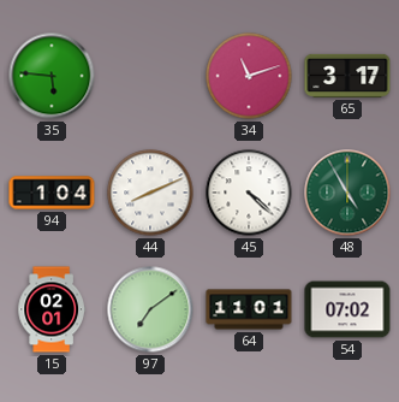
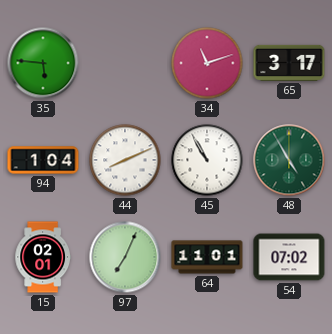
45: 4:22 -> 10:55 (207, 160)
97: 7:09 -> 7:04 (125, 257)
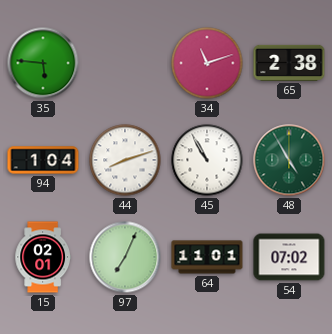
65: 3:17 -> 2:38 (289, 63)
44: 8:11 -> 8:12 (125, 160)
